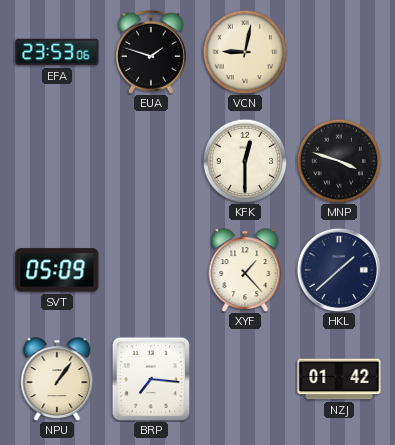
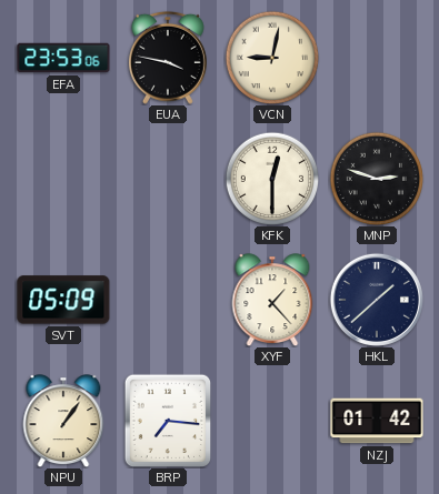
EUA: 1:48 -> 3:47 (168, 58)
MNP: 3:48 -> 2:48 (377, 179)
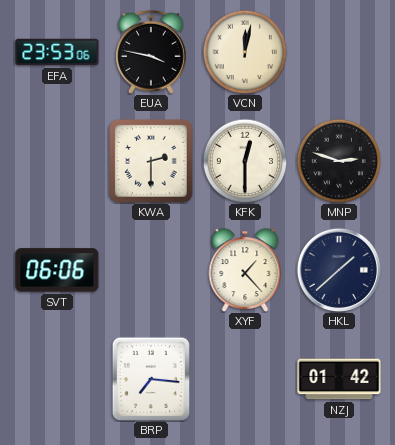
VCN: 9:02 -> 12:02 (245, 52)
KWA: none -> 2:30 (151, 161)
SVT: 05:09 -> 06:06 (57, 270)
NPU: 1:06 -> none (63, 421)
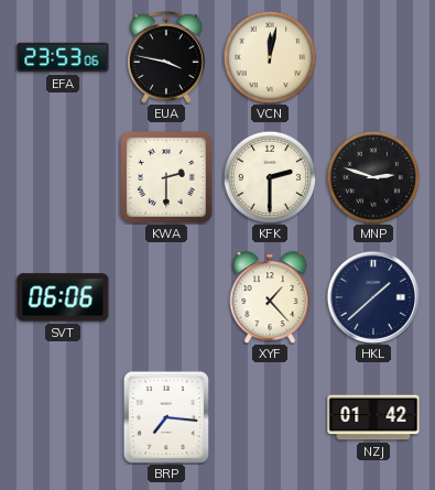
KFK: 12:30 -> 2:30 (270, 177)
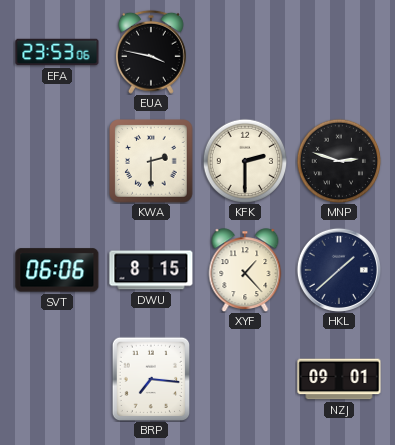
VCN: 12:02 -> none (270, 57)
DWU: none -> 8:15 (151, 270)
NZJ: 01:42 -> 09:01 (339, 379)
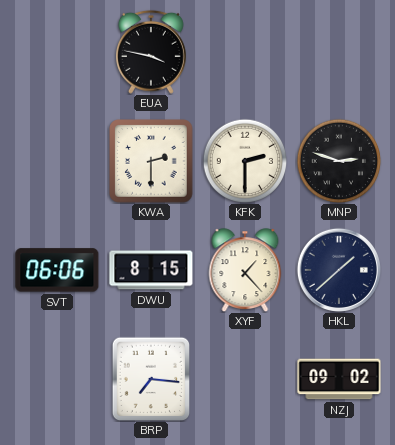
EFA: 23:53 -> none (57, 52)
NZJ: 09:01 -> 09:02 (339, 379)
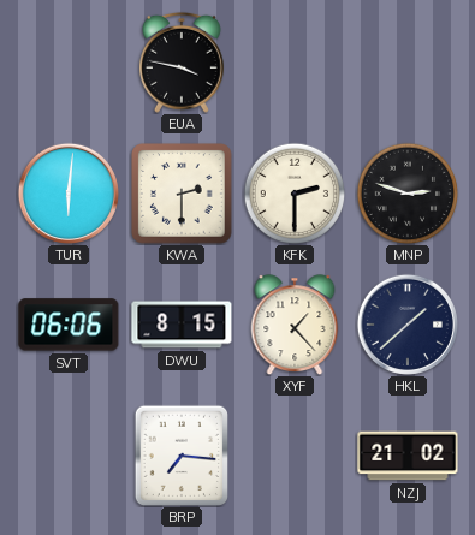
TUR: none -> 6:01 (69, 194)
NZJ: 09:02 -> 21:02 (408, 456)
